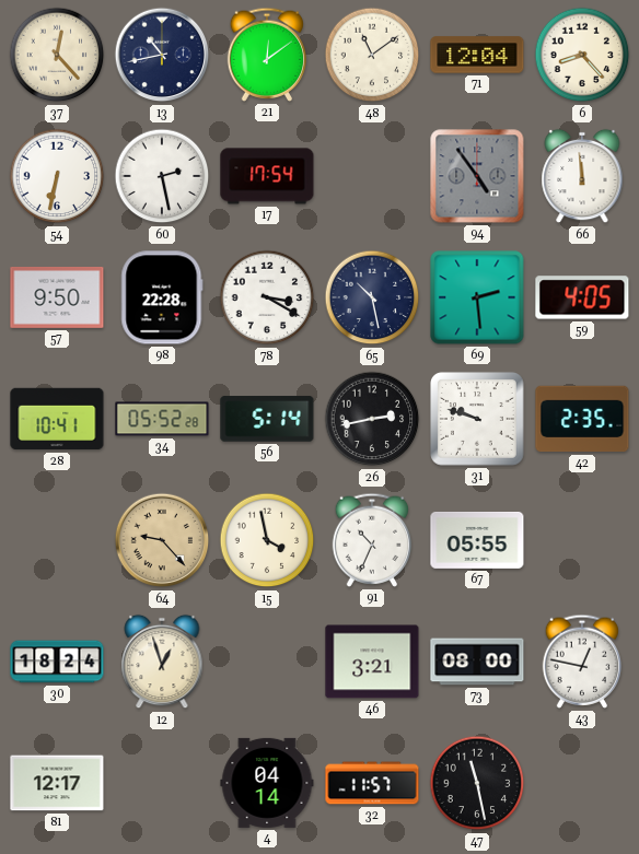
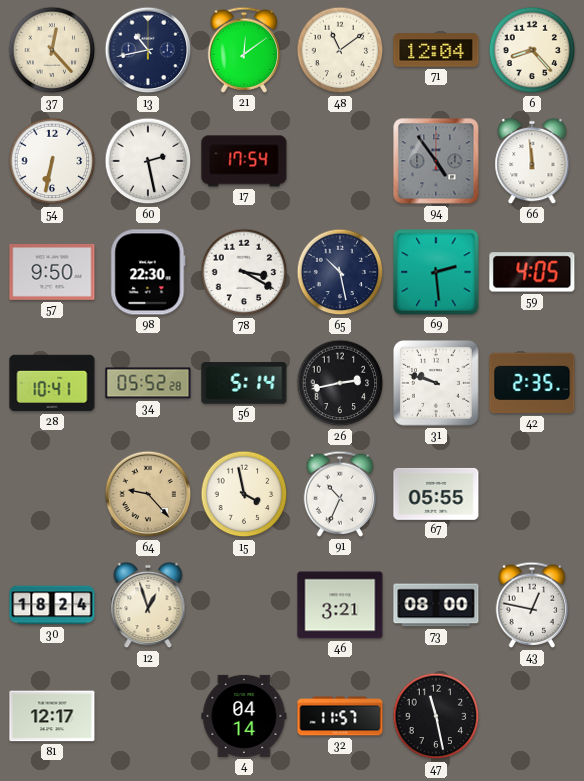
98: 22:28 -> 22:30 (148, 272)
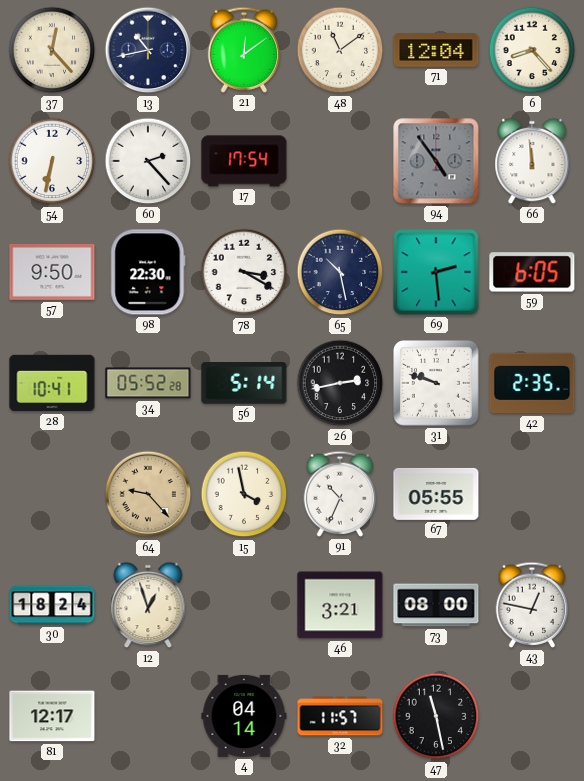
60: 2:28 -> 2:23 (148, 161)
59: 4:05 -> 6:05 (532, 272)
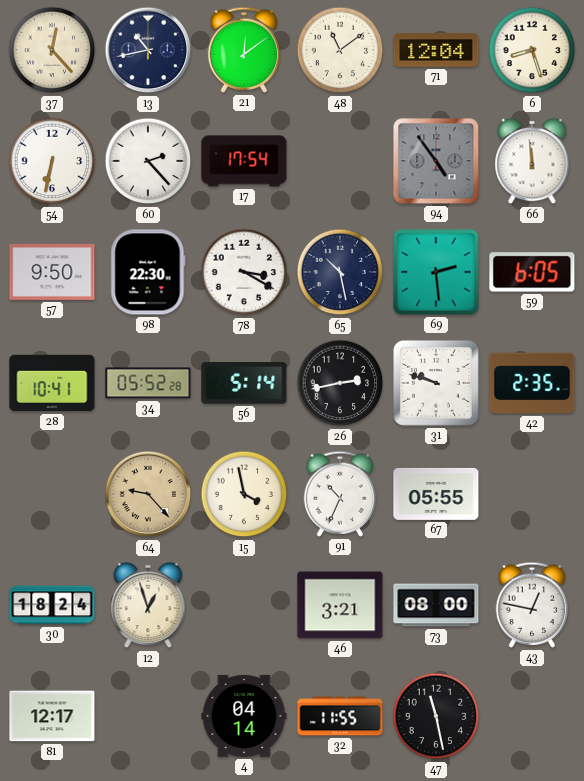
6: 8:23 -> 8:27 (532, 50)
32: 11:57 -> 11:55 (340, 716)
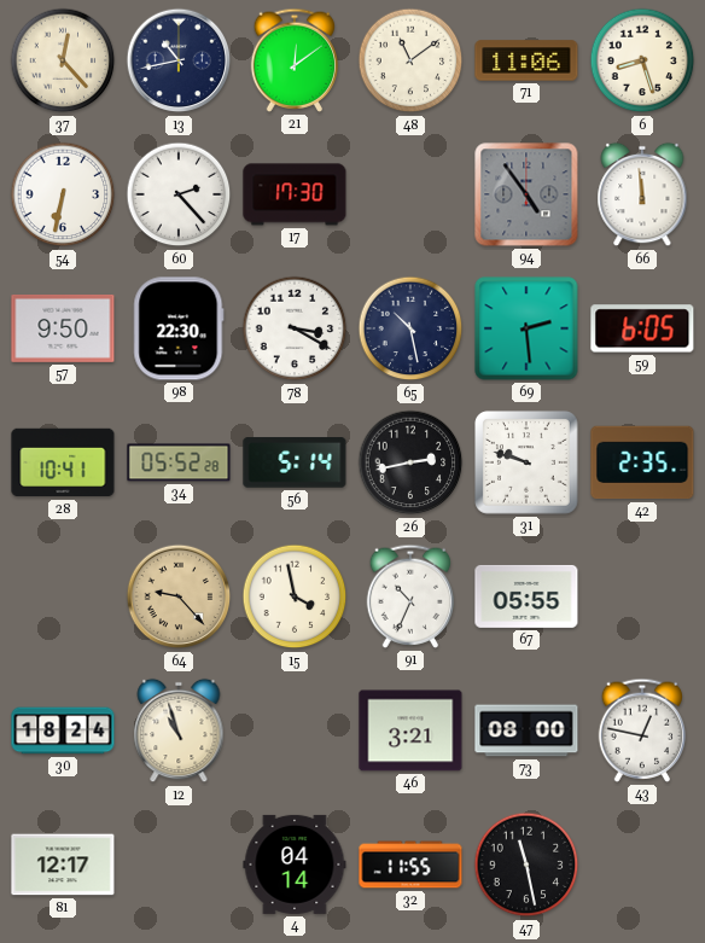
71: 12:04 -> 11:06 (526, 60)
17: 17:54 -> 17:30 (295, 194)
12: 12:57 -> 10:57 (179, 730)
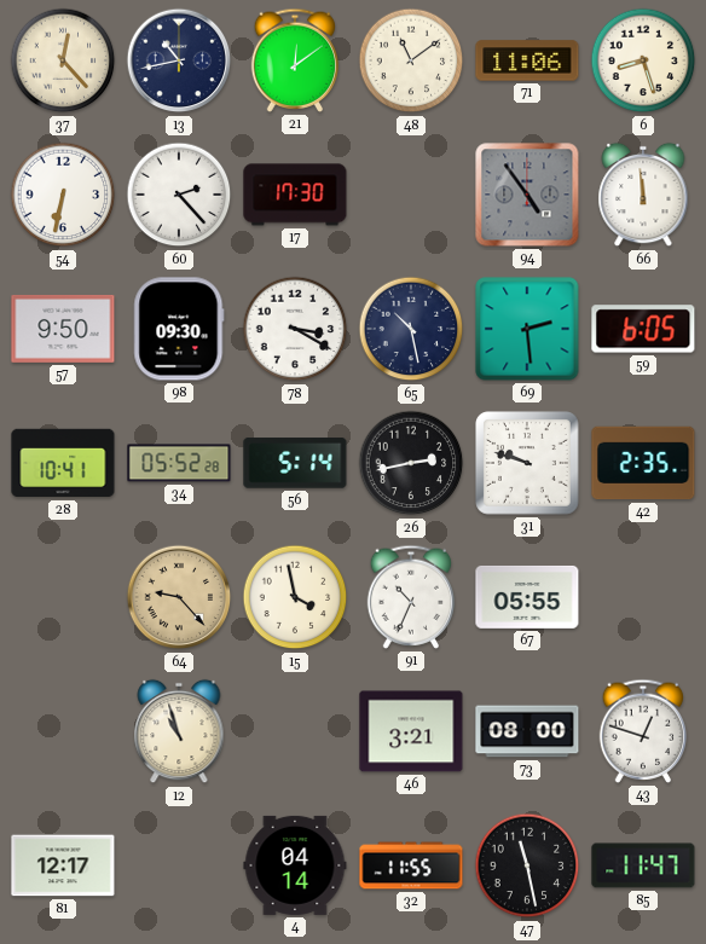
98: 22:30 -> 09:30 (179, 329)
30: 18:24 -> none (63, 730)
43: 12:47 -> 12:48 (643, 731)
85: none -> 11:47 (643, 865)
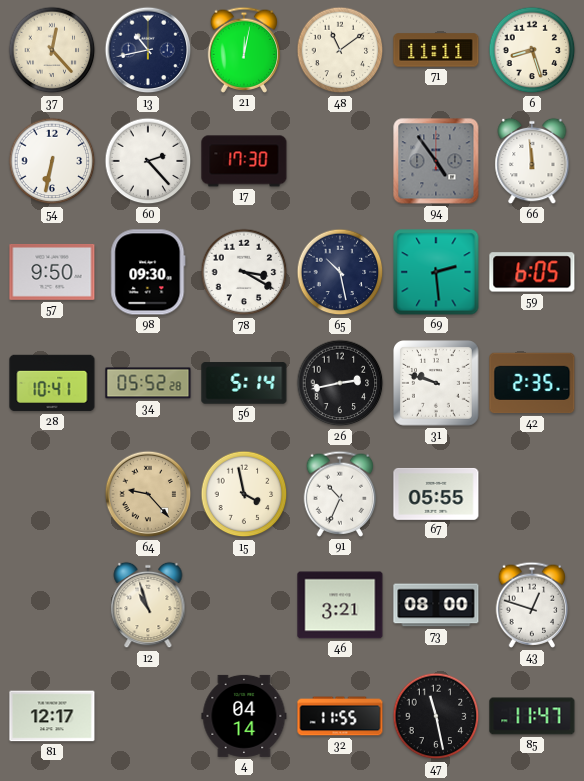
21: 12:09 -> 12:02 (244, 50)
71: 11:06 -> 11:11 (436, 50)
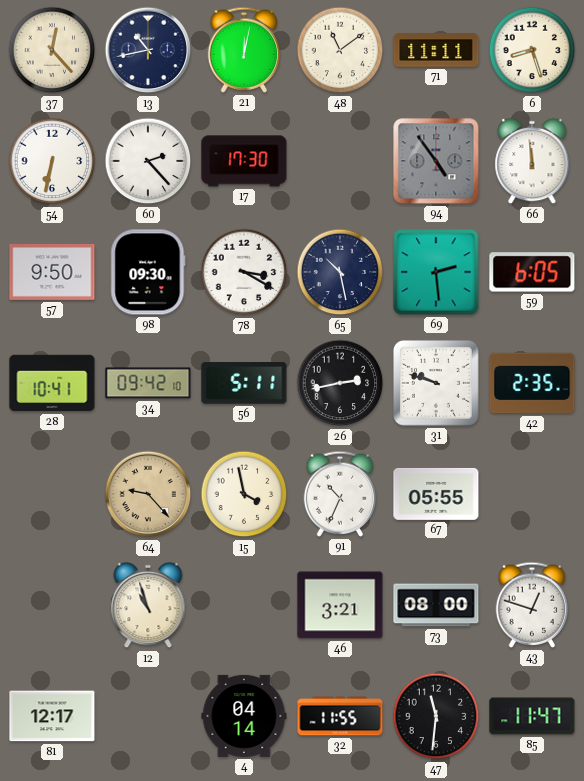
34: 05:52 -> 09:42 (148, 383)
56: 5:14 -> 5:11 (244, 383)
47: 11:28 -> 11:31 (436, 716)
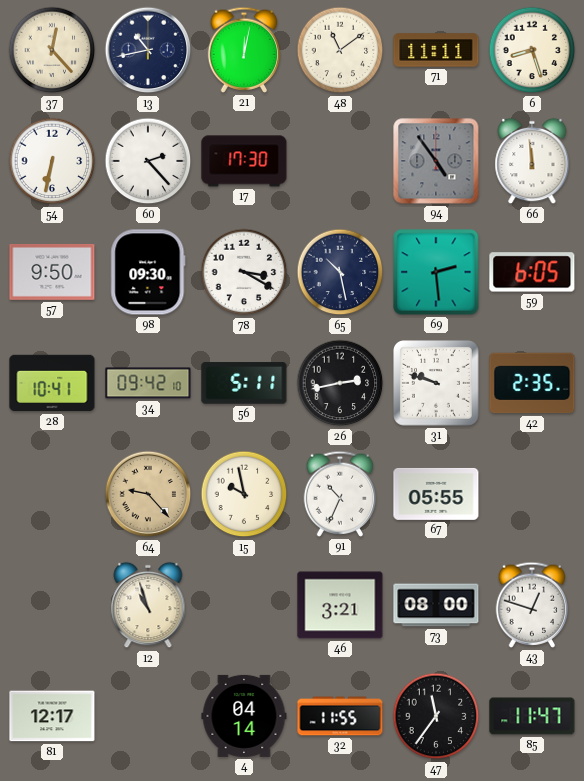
15: 3:58 -> 9:58 (244, 494)
47: 11:31 -> 11:36 (436, 716)
